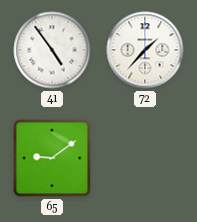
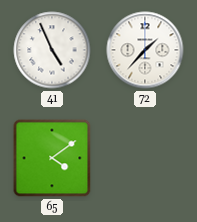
41: 4:54 -> 4:56 (52, 50)
65: 9:09 -> 4:09 (52, 158)
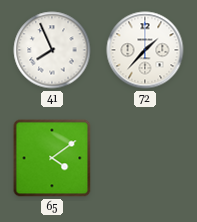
41: 4:56 -> 7:56 (52, 50)
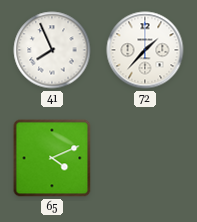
65: 4:09 -> 4:11 (52, 158)
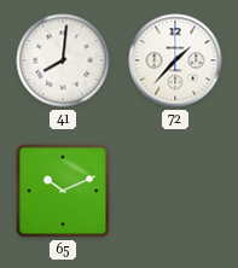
41: 7:56 -> 8:01 (63, 60)
65: 4:11 -> 10:11 (63, 191)
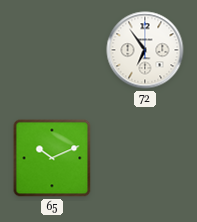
41: 8:01 -> none (63, 60)
72: 1:37 -> 6:54 (145, 50)
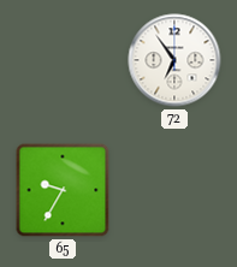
65: 10:11 -> 9:35 (63, 190)
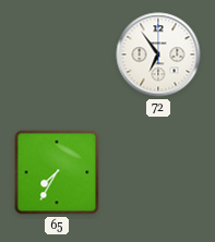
65: 9:35 -> 7:35 (57, 172)
